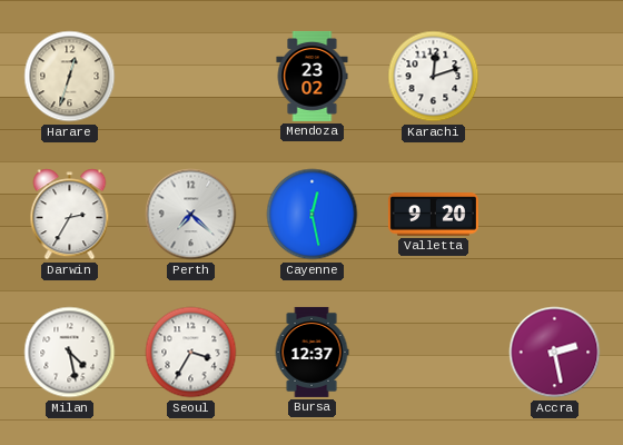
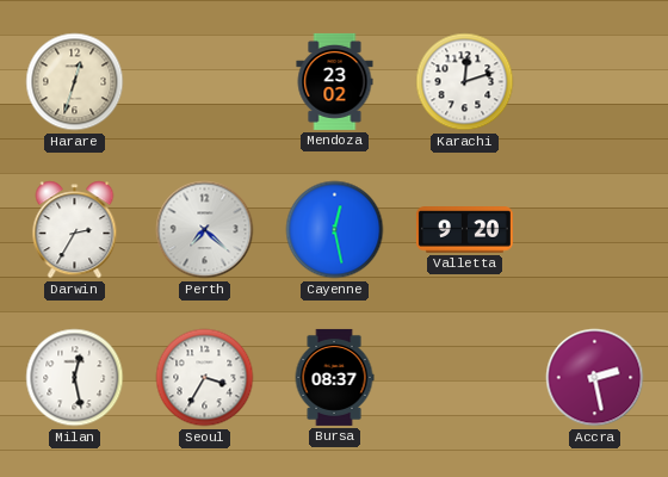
Milan: 4:28 -> 12:28 (75, 378)
Bursa: 12:37 -> 08:37 (334, 377)
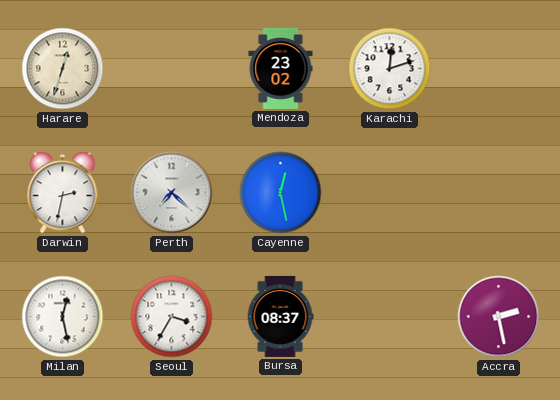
Darwin: 2:35 -> 2:32 (63, 193)
Valletta: 9:20 -> none (464, 230)
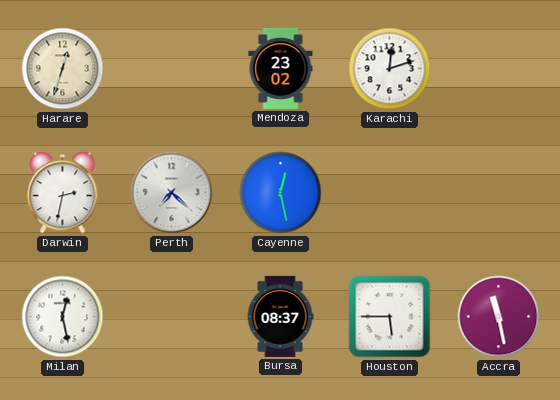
Seoul: 3:35 -> none (172, 317)
Houston: none -> 5:45 (390, 317)
Accra: 2:28 -> 11:28 (499, 317)
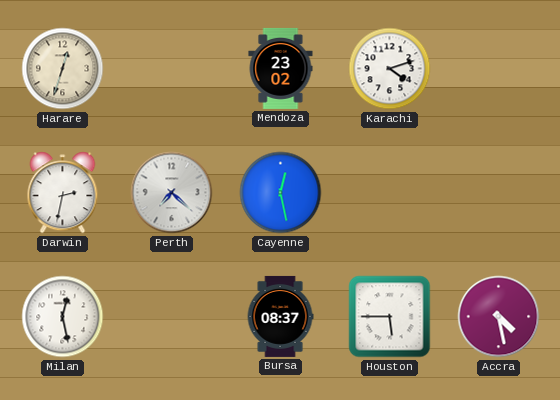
Karachi: 12:12 -> 4:12 (390, 69)
Accra: 11:28 -> 4:28 (499, 317)
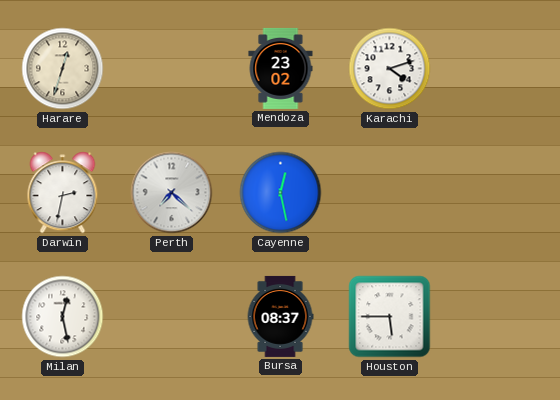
Accra: 4:28 -> none (499, 317)
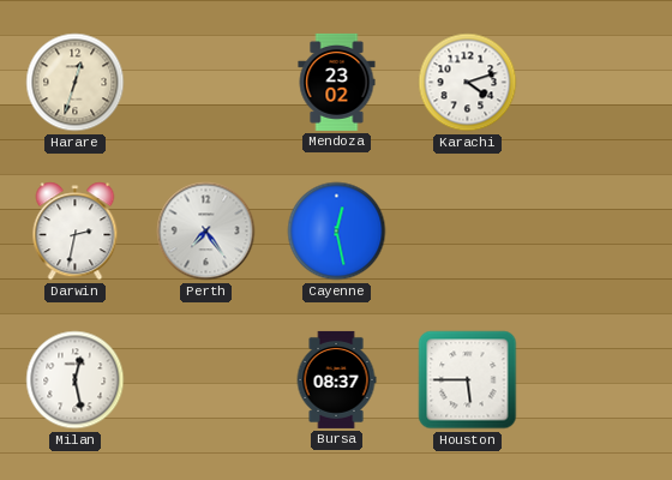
Perth: 7:22 -> 7:24 (206, 232)
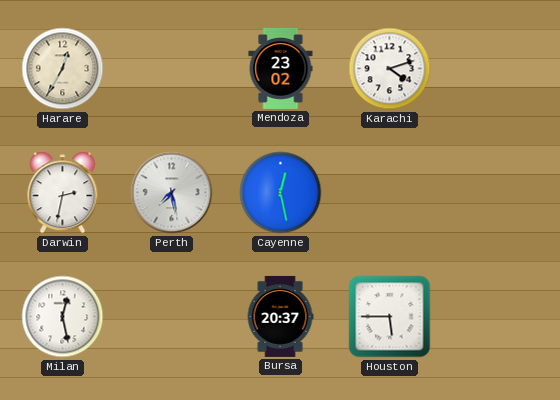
Harare: 12:33 -> 12:35 (63, 69)
Perth: 7:24 -> 7:28 (172, 193)
Bursa: 08:37 -> 20:37 (280, 316)
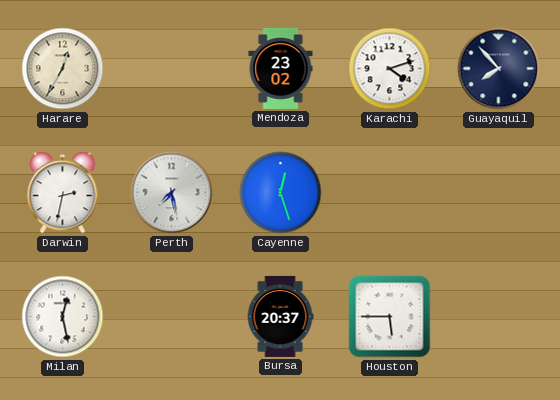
Guayaquil: none -> 7:53 (499, 69)
Cayenne: 12:28 -> 12:27 (281, 193)
